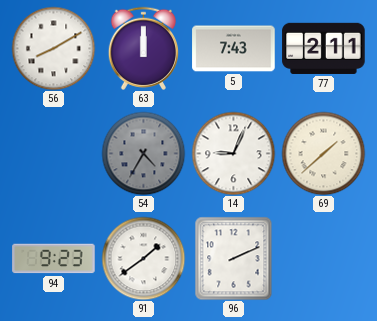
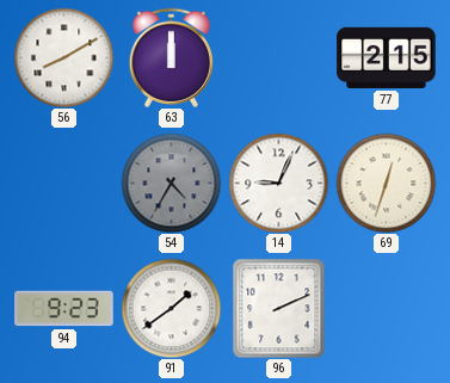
5: 7:43 -> none (234, 49)
77: 2:11 -> 2:15 (387, 57)
69: 1:38 -> 12:33 (386, 183)
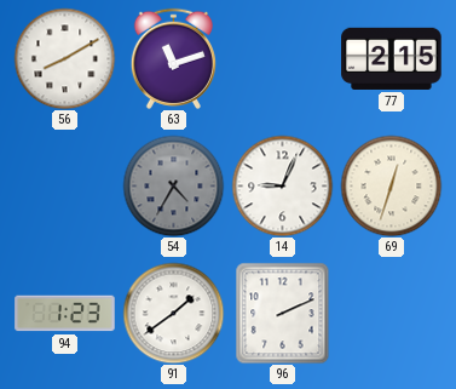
63: 12:00 -> 11:12 (173, 58)
94: 9:23 -> 1:23 (65, 314)
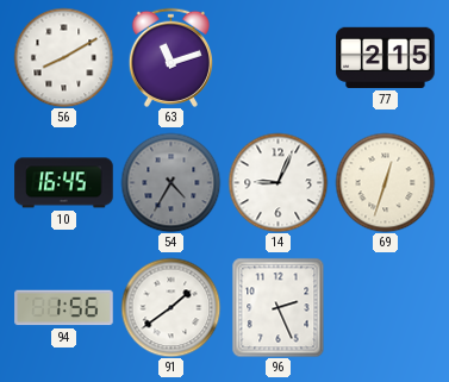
10: none -> 16:45 (64, 183)
94: 1:23 -> 1:56 (64, 308)
96: 2:11 -> 2:26 (279, 307)
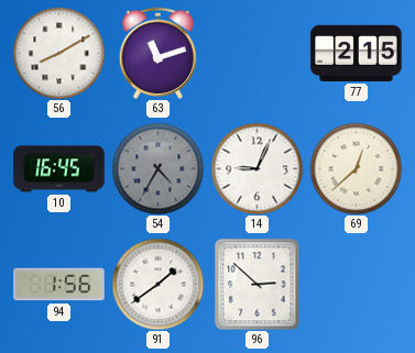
69: 12:33 -> 12:38 (356, 168)
96: 2:26 -> 2:52 (258, 284)
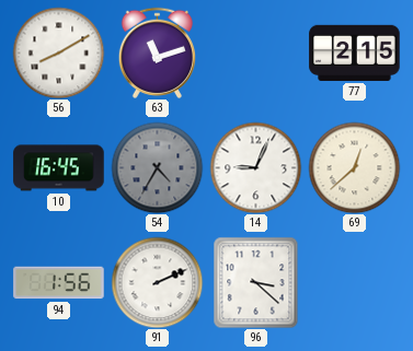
91: 1:39 -> 2:11 (157, 282)
96: 2:52 -> 3:22 (256, 282)
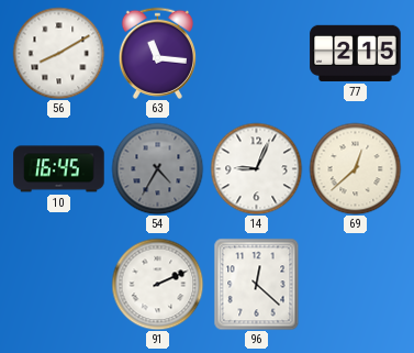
63: 11:12 -> 11:16 (157, 53)
94: 1:56 -> none (59, 283)
96: 3:22 -> 12:22 (257, 284)
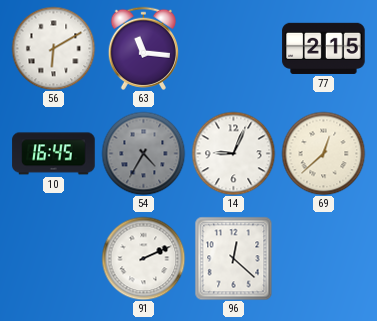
56: 8:10 -> 6:10 (53, 48)
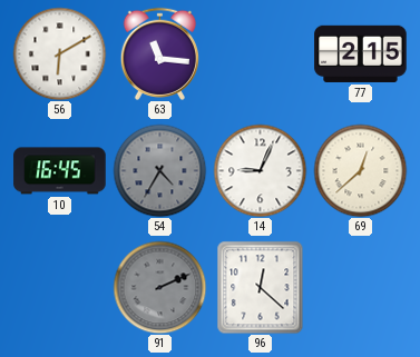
91 dial: white -> grey (159, 287)
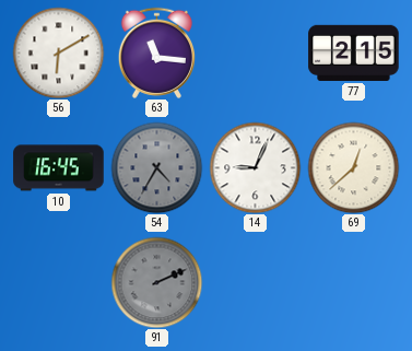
96: 12:22 -> none (261, 287)
